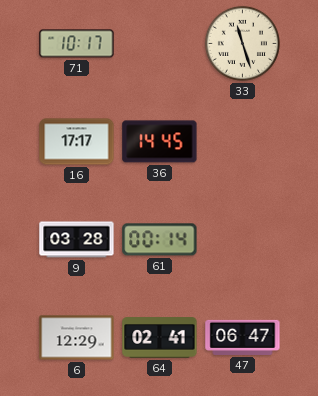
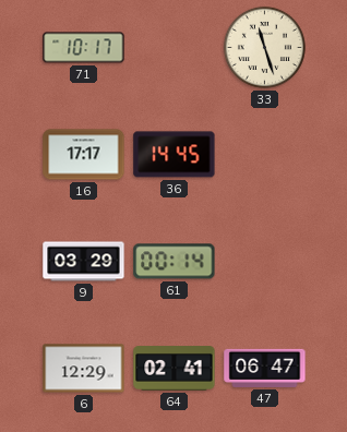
9: 03:28 -> 03:29 (84, 262)
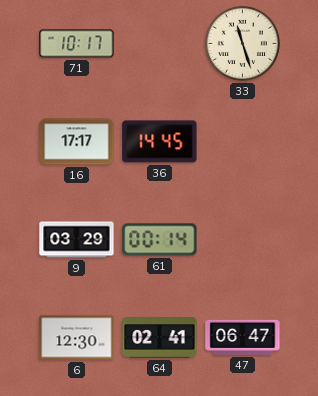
6: 12:29 -> 12:30 (77, 338)
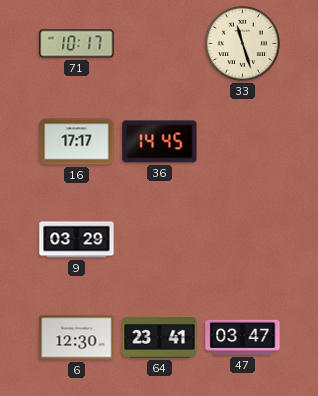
61: 00:14 -> none (160, 240)
64: 02:41 -> 23:41 (160, 338)
47: 06:47 -> 03:47 (243, 337)
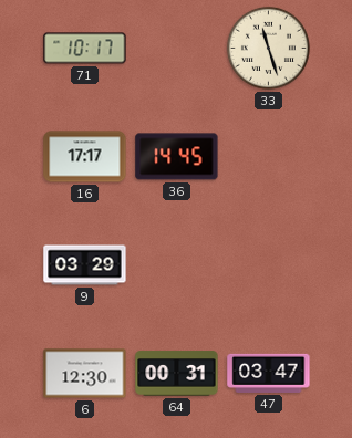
64: 23:41 -> 00:31 (177, 374)
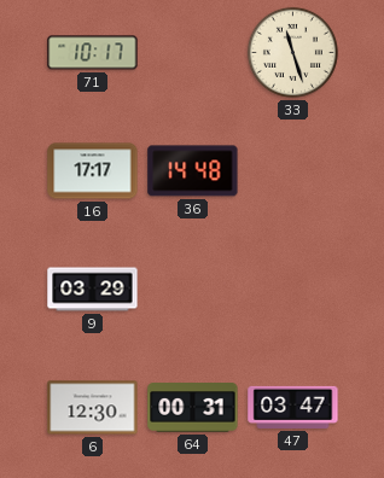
36: 14:45 -> 14:48 (193, 171)
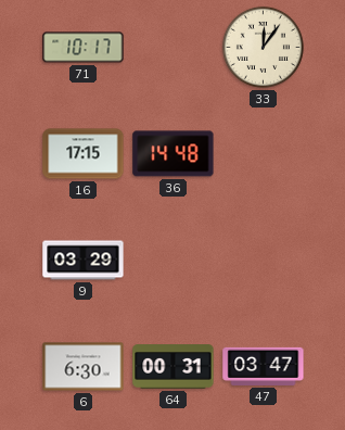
33: 11:27 -> 12:06 (263, 47)
16: 17:17 -> 17:15 (84, 154)
6: 12:30 -> 6:30 (84, 367)
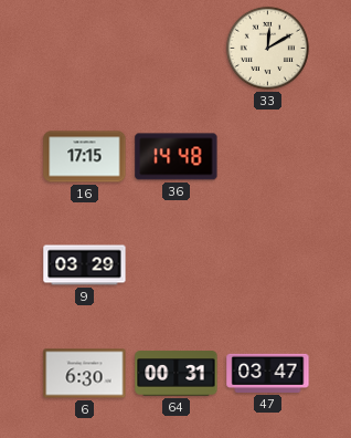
71: 10:17 -> none (84, 48)
33: 12:06 -> 12:10 (267, 48)
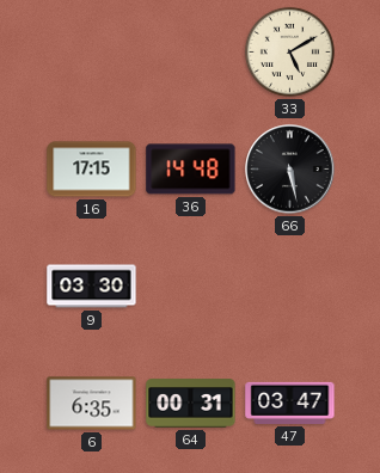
33: 12:10 -> 5:10 (289, 51)
66: none -> 5:28 (290, 170)
9: 03:29 -> 03:30 (92, 287)
6: 6:30 -> 6:35 (92, 404)
